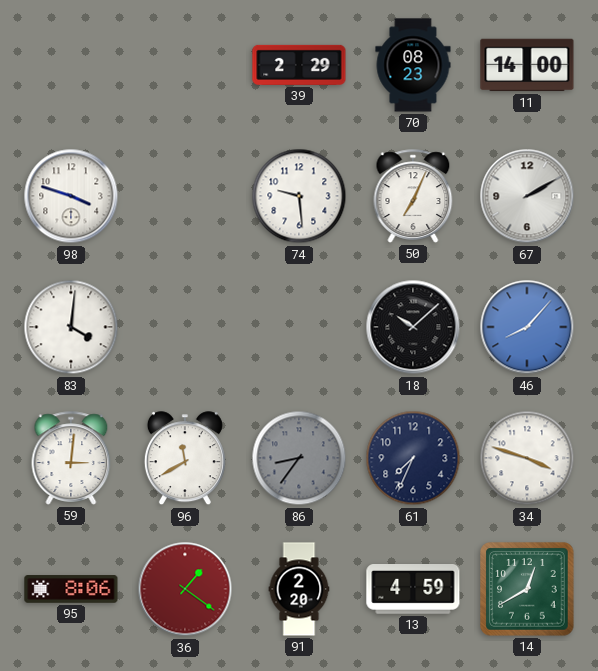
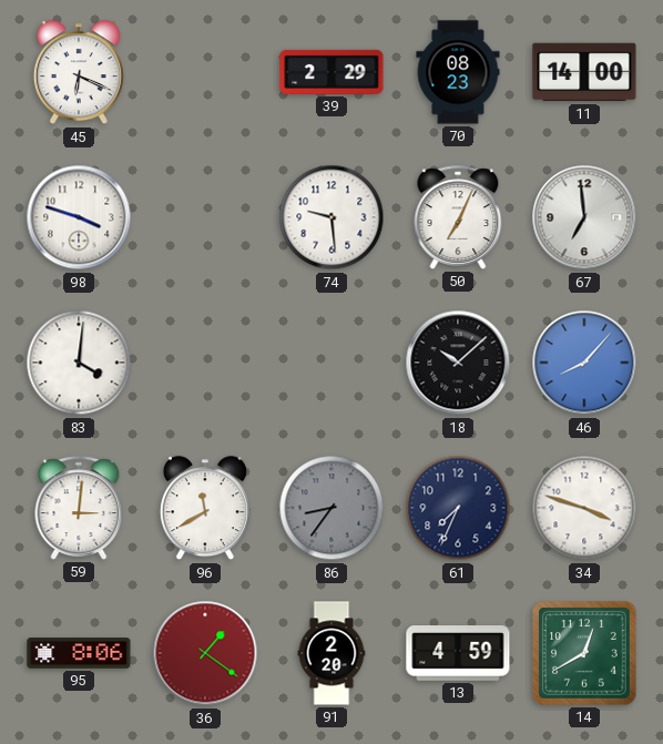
45: none -> 6:19 (79, 73)
67: 2:10 -> 6:59 (584, 217)
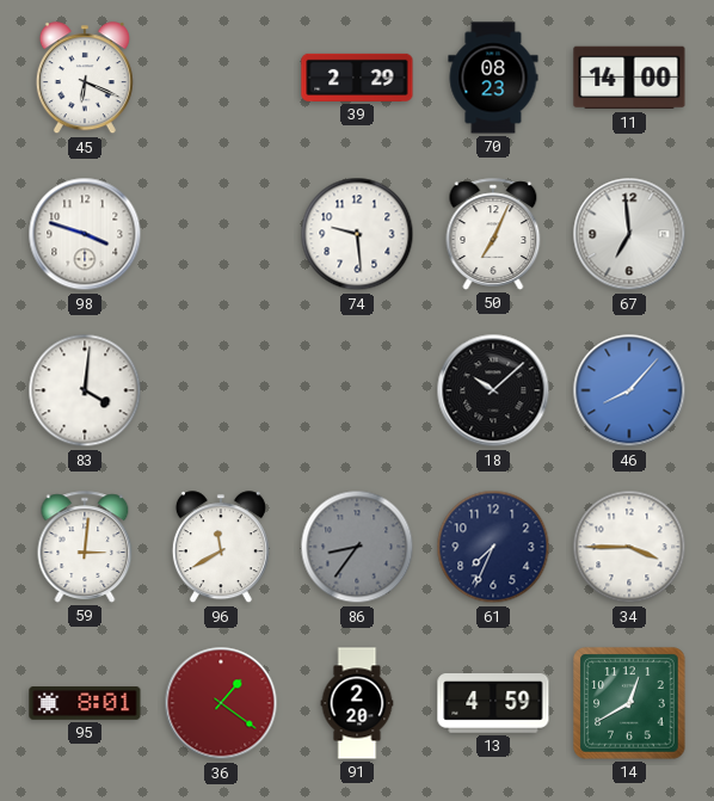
34: 3:48 -> 3:45 (629, 547)
95: 8:06 -> 8:01 (85, 703)
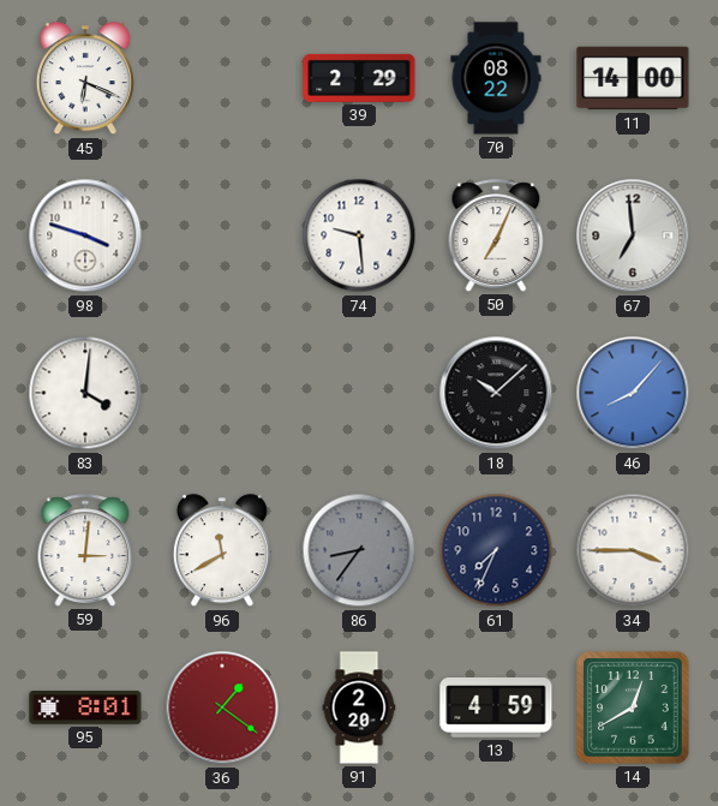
70: 08:23 -> 08:22 (496, 78)
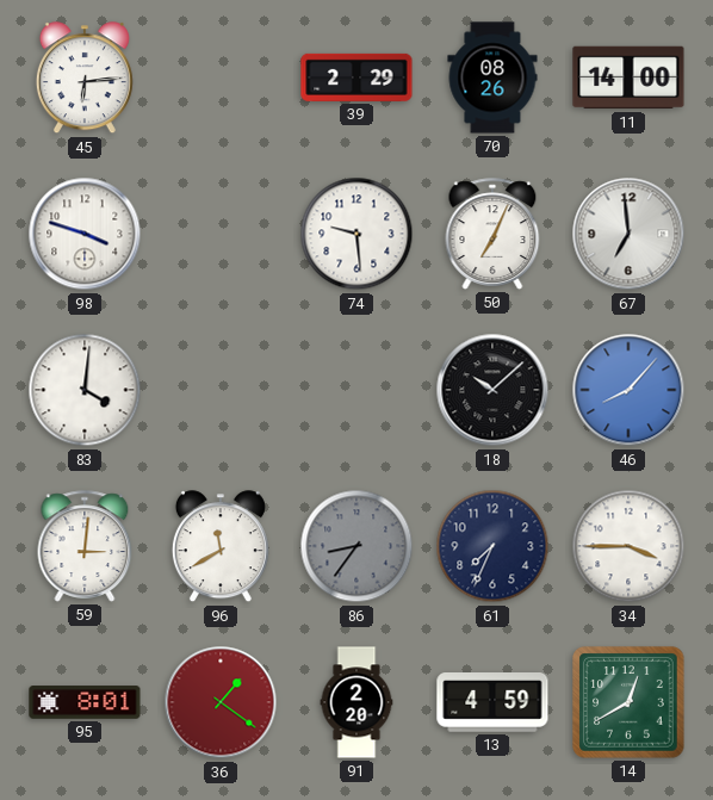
45: 6:19 -> 6:14 (85, 79)
70: 08:22 -> 08:26 (492, 77)
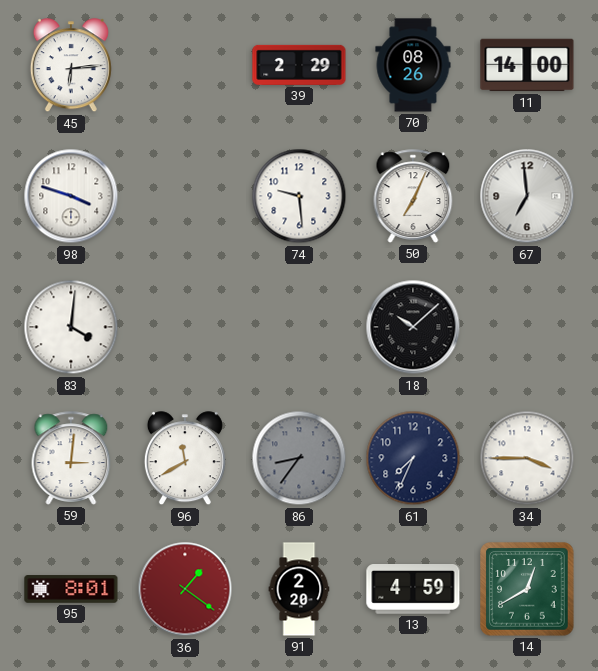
46: 8:07 -> none (628, 390)
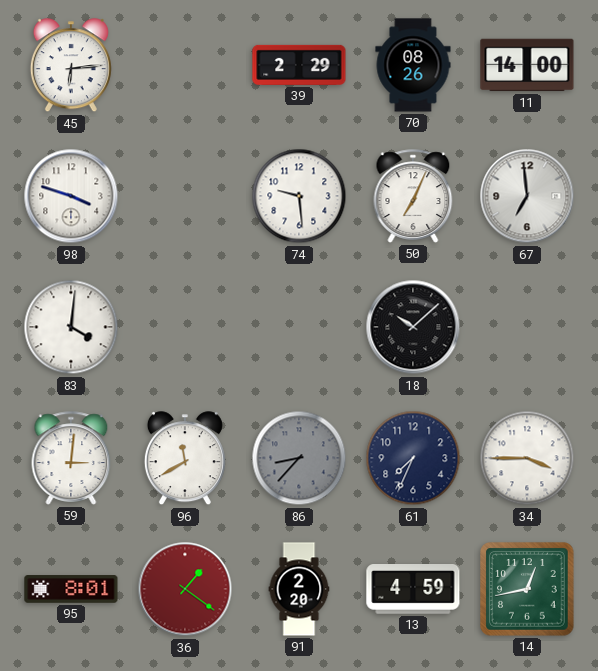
86: 8:36 -> 8:37 (299, 458)
14: 12:40 -> 12:43 (527, 589)
